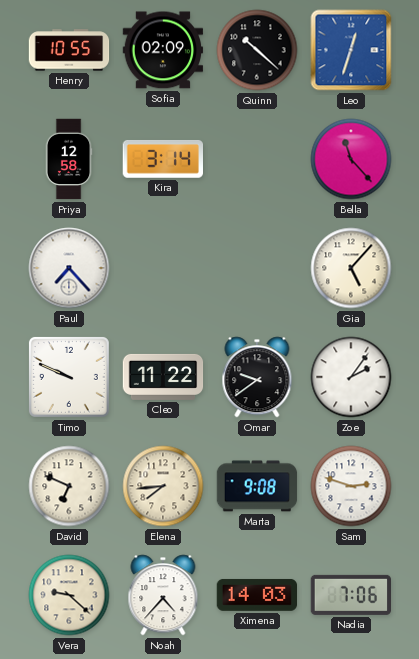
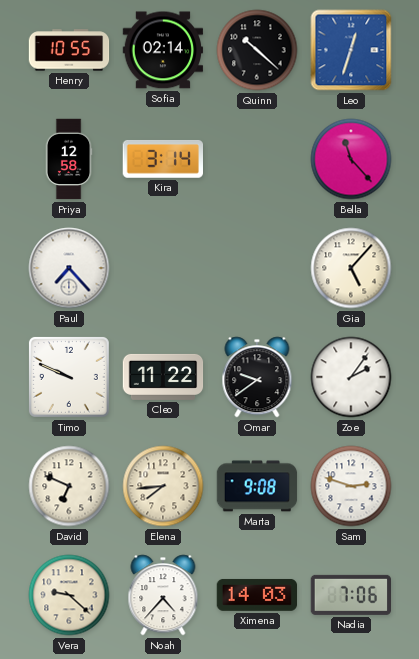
Sofia: 02:09 -> 02:14 (163, 50)
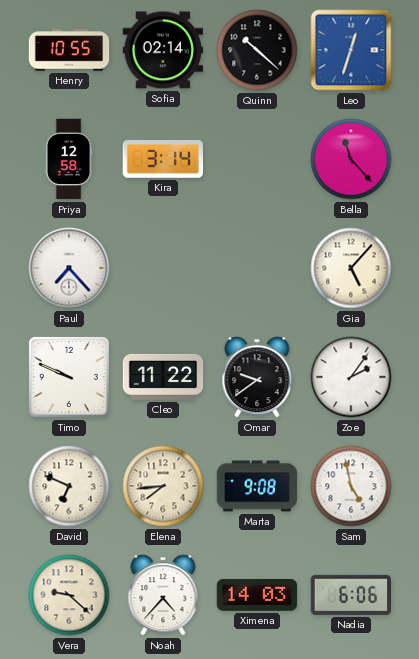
Sam: 2:48 -> 4:58 (351, 486)
Nadia: 7:06 -> 6:06 (350, 595)
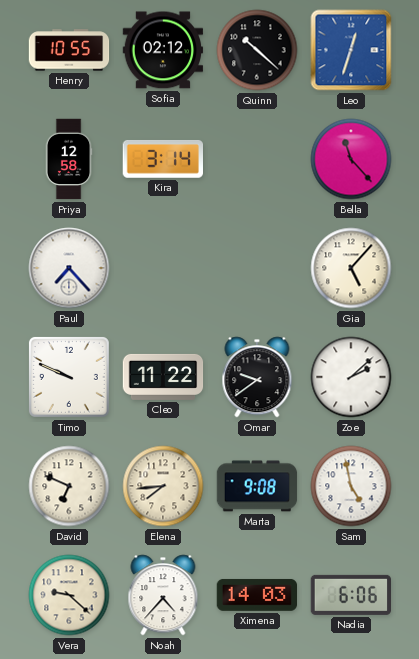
Sofia: 02:14 -> 02:12 (163, 50)
Zoe: 2:06 -> 2:08 (351, 377)
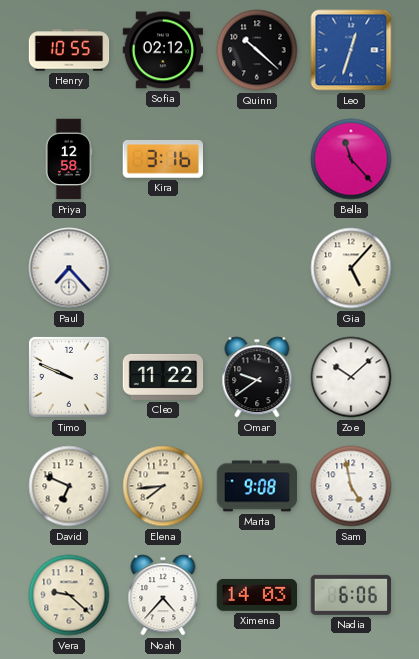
Kira: 3:14 -> 3:16 (162, 159)
Zoe: 2:08 -> 10:08 (351, 377)
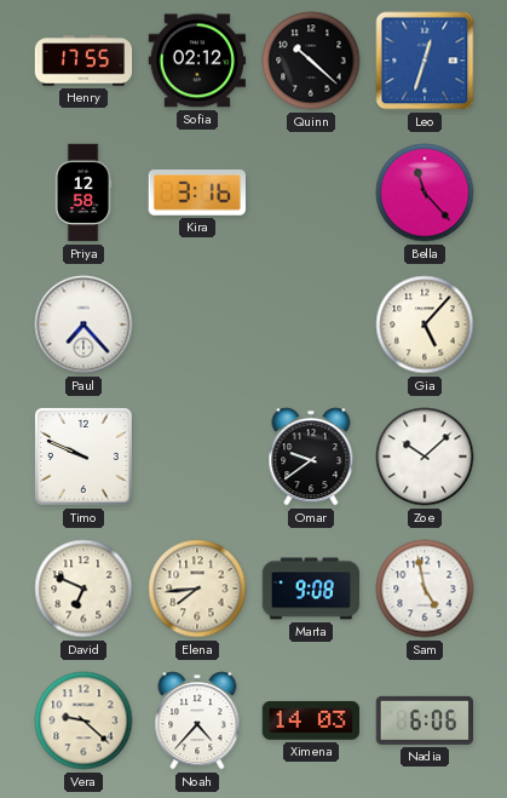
Henry: 10:55 -> 17:55 (83, 61)
Cleo: 11:22 -> none (163, 377)
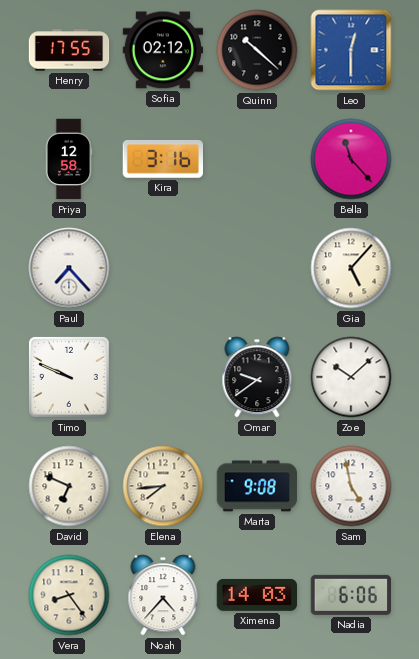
Leo: 12:33 -> 12:30 (351, 50)
Vera: 9:22 -> 8:24 (69, 595)
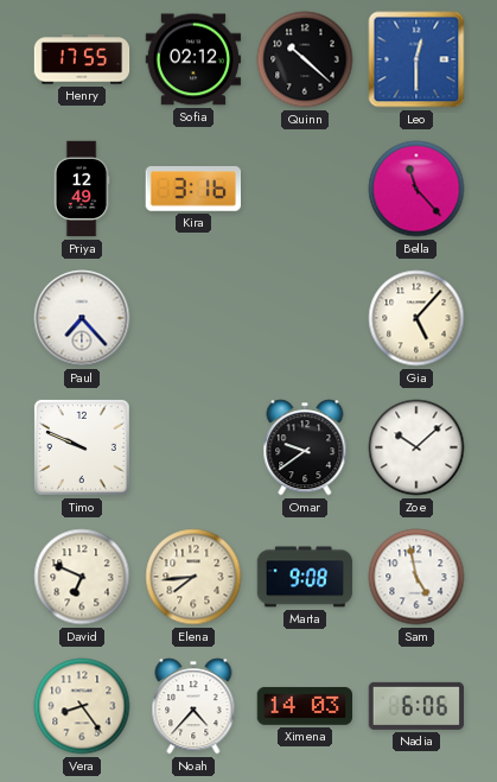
Priya: 12:58 -> 12:49 (82, 189)
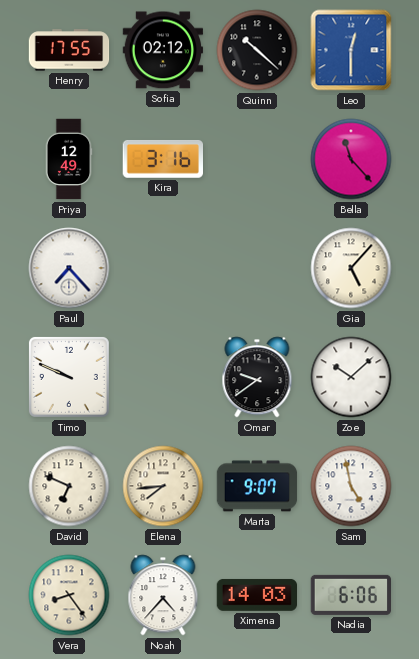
Marta: 9:08 -> 9:07 (257, 486)
